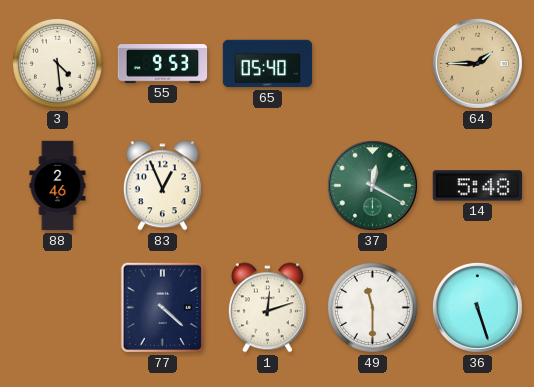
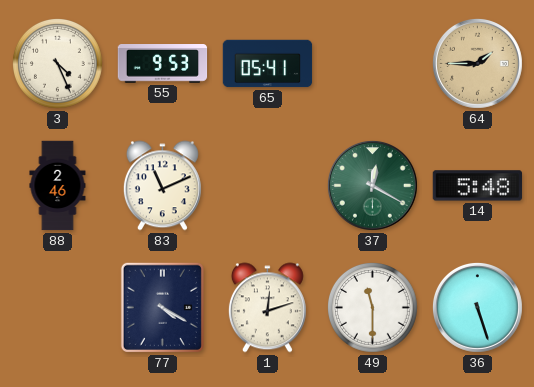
3: 4:29 -> 4:26 (58, 64)
65: 05:40 -> 05:41 (268, 64)
83: 12:56 -> 11:11 (162, 186)
77: 4:22 -> 4:20 (162, 307)
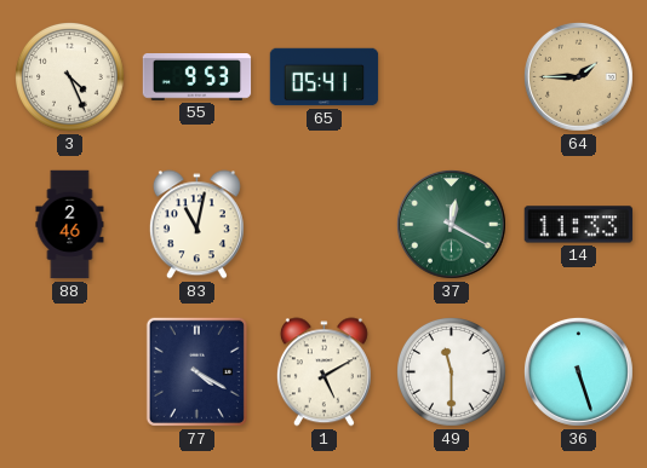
83: 11:11 -> 11:02 (196, 225)
14: 5:48 -> 11:33 (579, 225)
1: 12:12 -> 5:10 (323, 372)
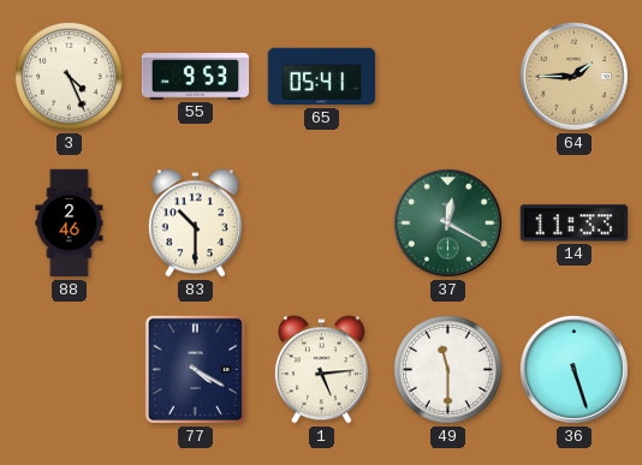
83: 11:02 -> 10:30 (195, 223)
1: 5:10 -> 5:14 (321, 370)
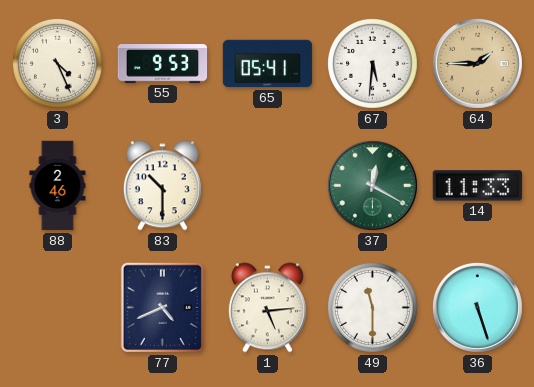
67: none -> 5:31 (373, 64)
77: 4:20 -> 4:41 (162, 307)
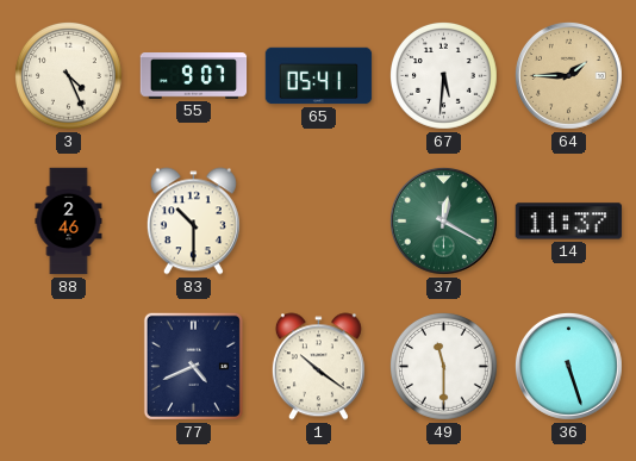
55: 9:53 -> 9:07 (194, 76)
14: 11:33 -> 11:37 (569, 222)
1: 5:14 -> 10:21 (318, 367)
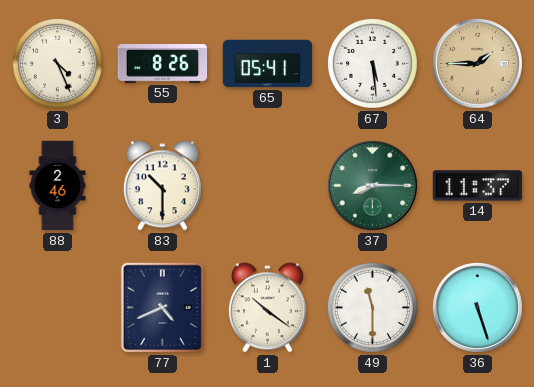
55: 9:07 -> 8:26 (163, 64)
67: 5:31 -> 5:29 (373, 64)
37: 12:20 -> 8:15 (372, 185)
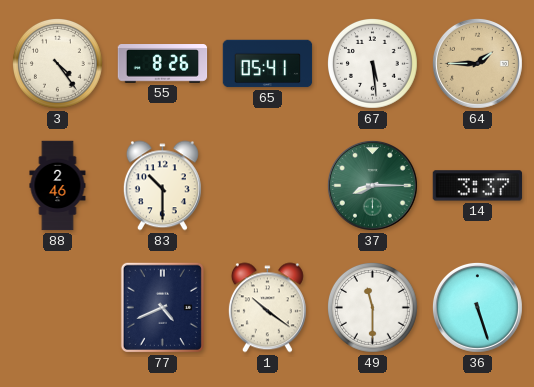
3: 4:26 -> 4:24 (58, 64)
14: 11:37 -> 3:37 (478, 186)
